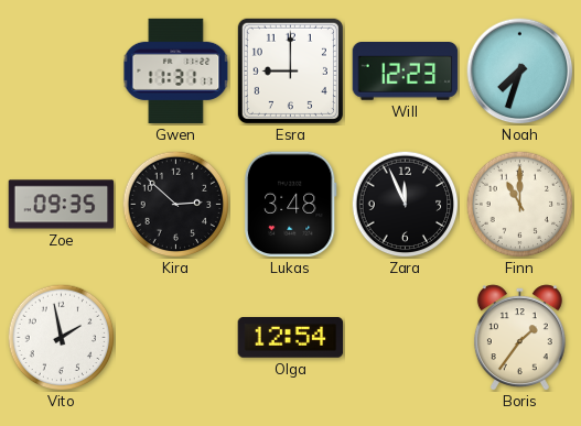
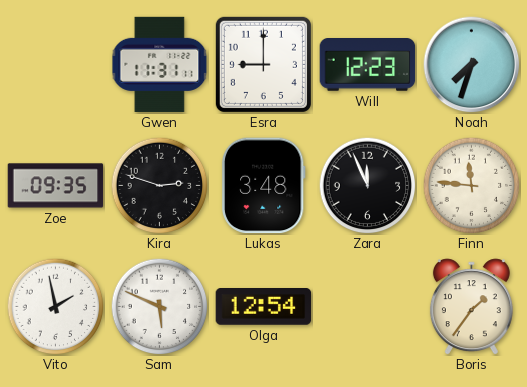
Kira: 2:52 -> 2:48 (159, 185)
Finn: 11:00 -> 11:46 (471, 185)
Sam: none -> 5:49 (159, 306)
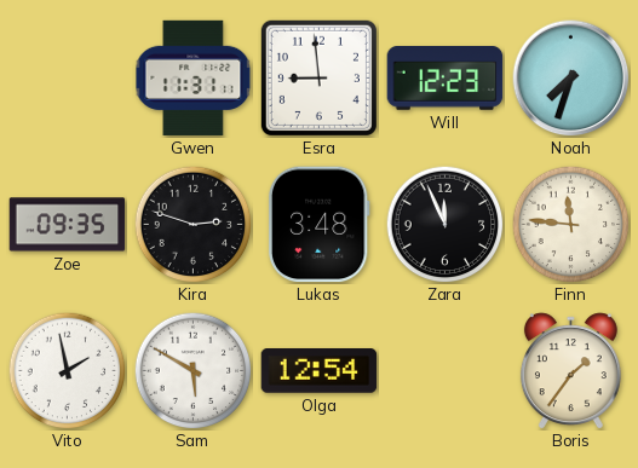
Esra: 9:00 -> 8:59 (318, 77)
Sam: 5:49 -> 5:50 (192, 370)
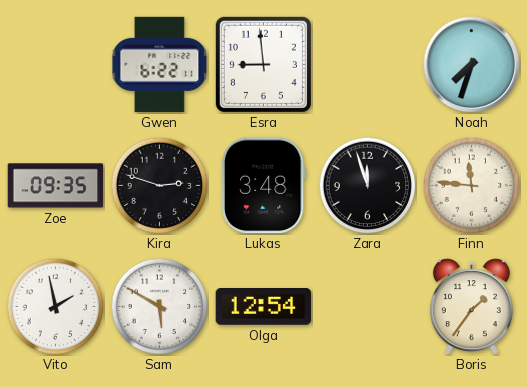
Gwen: 11:31 -> 6:22 (160, 64)
Will: 12:23 -> none (446, 79)
Zara: 11:56 -> 11:57 (367, 185)
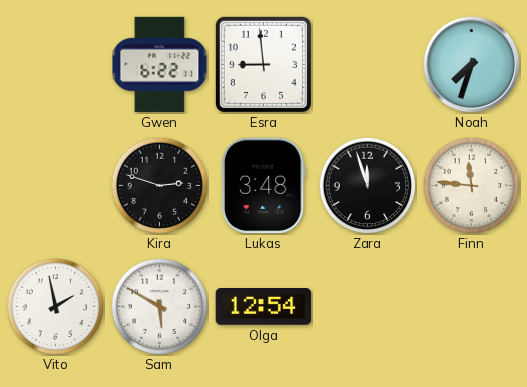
Zoe: 09:35 -> none (56, 186)
Boris: 1:36 -> none (471, 307)
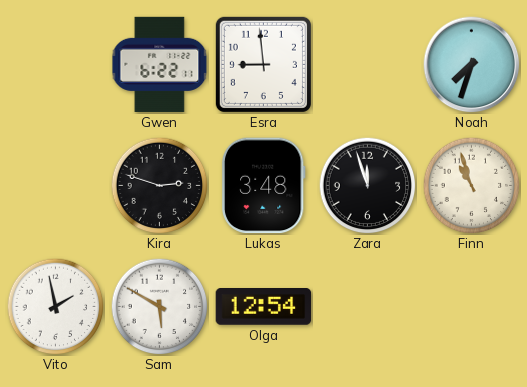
Finn: 11:46 -> 10:57 (471, 185)
